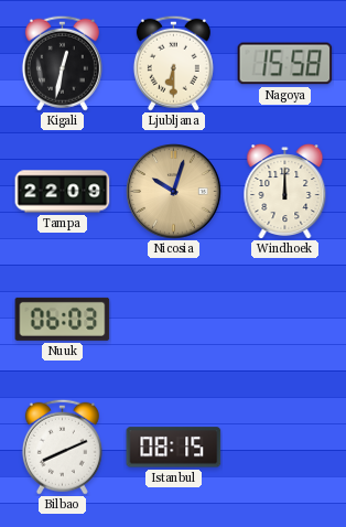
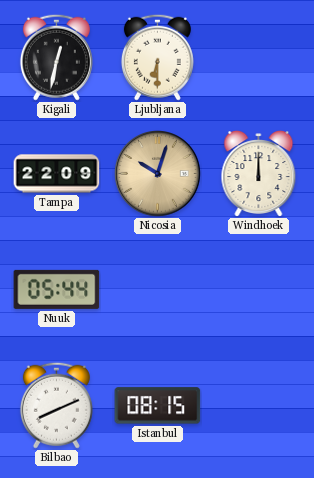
Nagoya: 15:58 -> none (285, 64)
Nuuk: 06:03 -> 05:44 (57, 289)
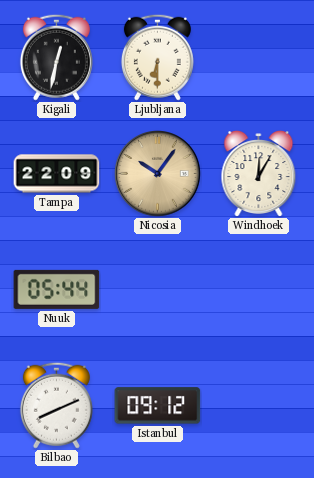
Nicosia: 10:03 -> 10:06 (158, 174)
Windhoek: 12:00 -> 12:05 (259, 174)
Istanbul: 08:15 -> 09:12 (158, 406)
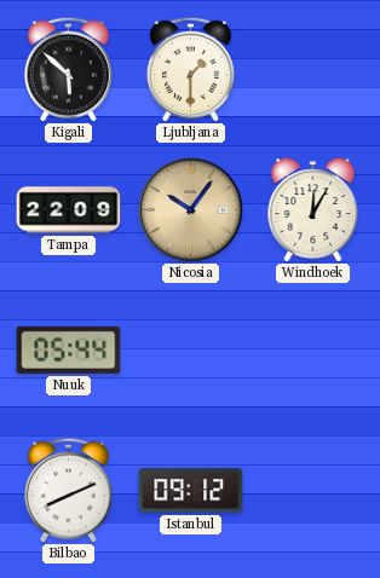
Kigali: 12:32 -> 5:52 (68, 69)
Ljubljana: 6:30 -> 1:30 (190, 69)
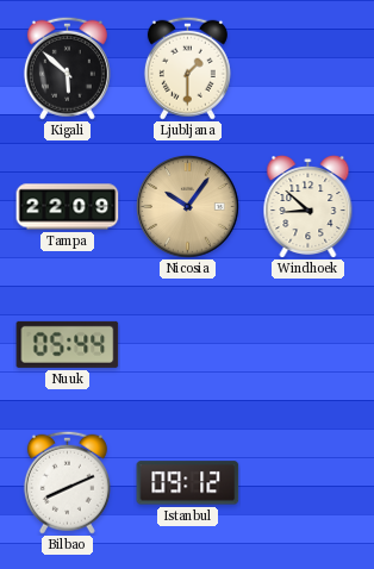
Windhoek: 12:05 -> 8:52 (308, 207)
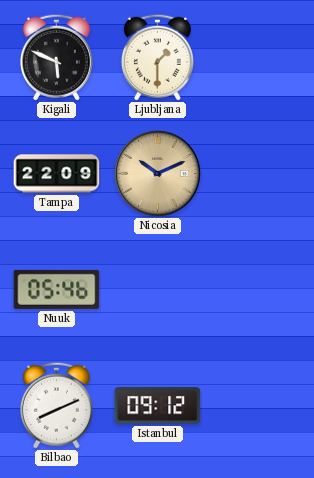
Kigali: 5:52 -> 5:49 (56, 57)
Nicosia: 10:06 -> 10:11 (158, 174)
Windhoek: 8:52 -> none (308, 207)
Nuuk: 05:44 -> 05:46 (57, 289)
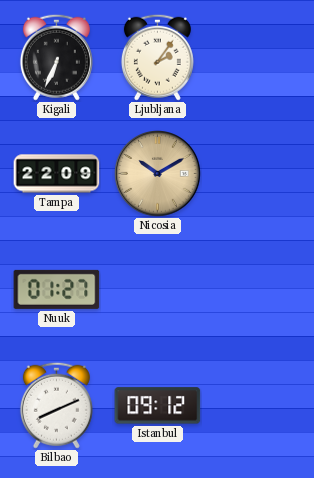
Kigali: 5:49 -> 6:34 (56, 57)
Ljubljana: 1:30 -> 2:06 (157, 57)
Nicosia: 10:11 -> 10:10 (158, 174)
Nuuk: 05:46 -> 01:27 (57, 289)
